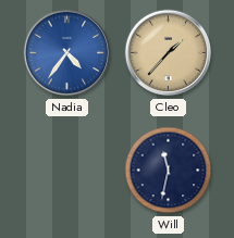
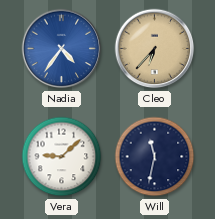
Cleo: 1:37 -> 6:37 (155, 49)
Vera: none -> 9:08 (62, 157)
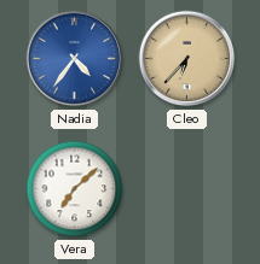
Vera: 9:08 -> 7:08 (75, 189)
Will: 11:32 -> none (155, 157)
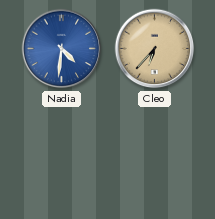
Nadia: 4:36 -> 4:31 (62, 49)
Vera: 7:08 -> none (75, 189)
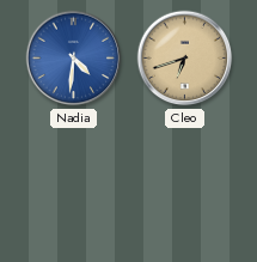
Cleo: 6:37 -> 6:42 (185, 59)
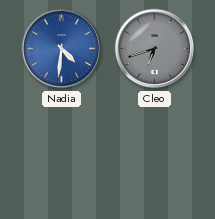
Cleo dial: champagne -> grey (155, 49)
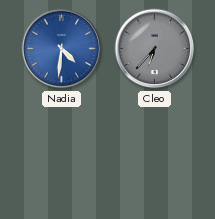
Cleo: 6:42 -> 6:37 (155, 49)
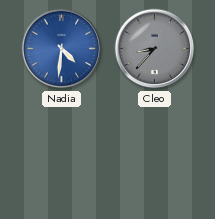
Cleo: 6:37 -> 8:37 (155, 49)
